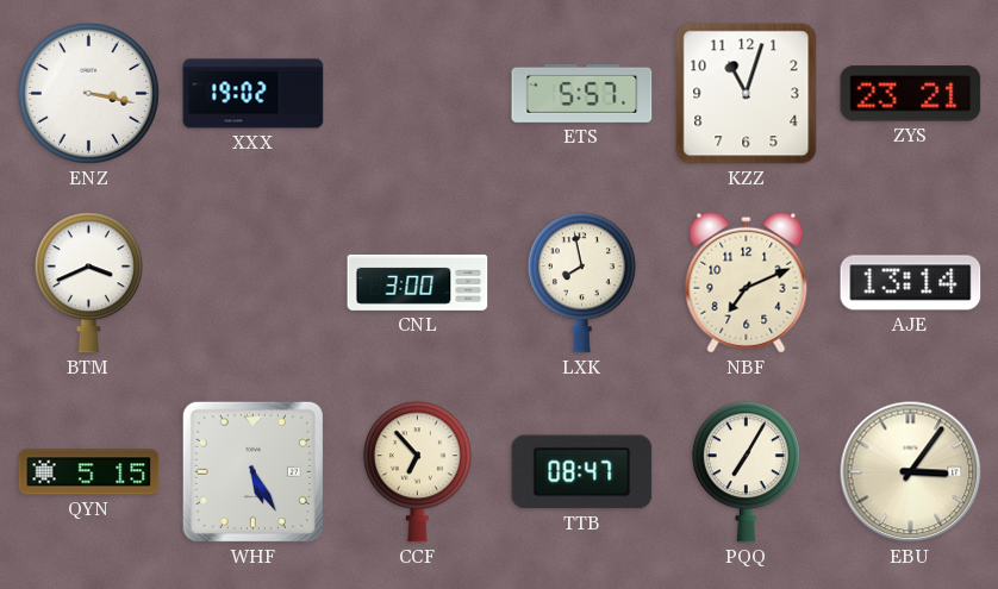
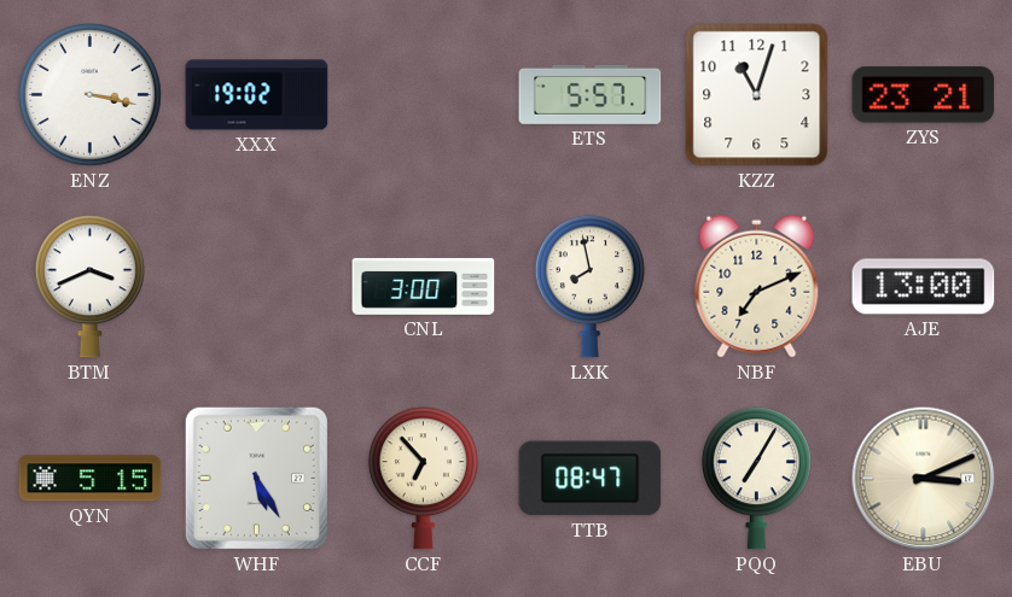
AJE: 13:14 -> 13:00 (924, 287)
EBU: 3:06 -> 3:11 (924, 479)
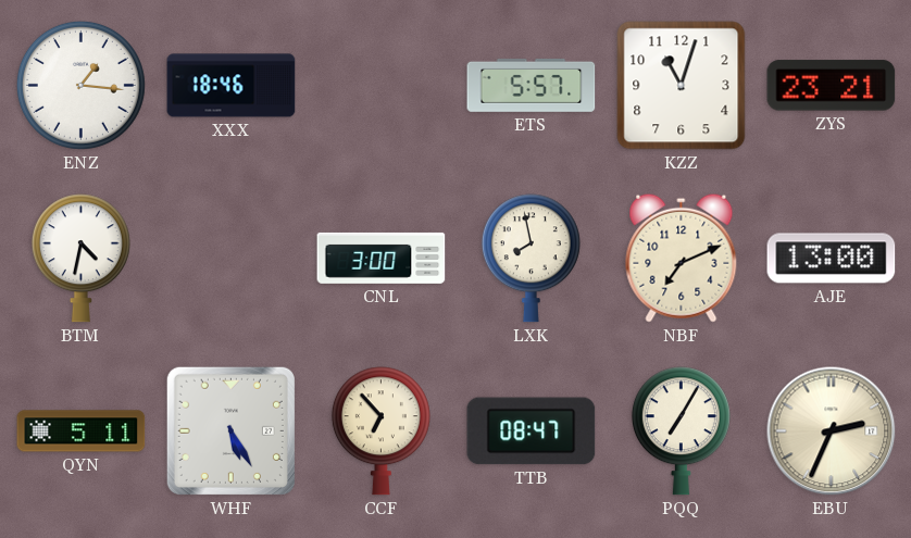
ENZ: 3:17 -> 1:16 (80, 85)
XXX: 19:02 -> 18:46 (232, 86)
BTM: 3:41 -> 4:32 (80, 259)
QYN: 5:15 -> 5:11 (82, 431)
EBU: 3:11 -> 2:34 (832, 431)
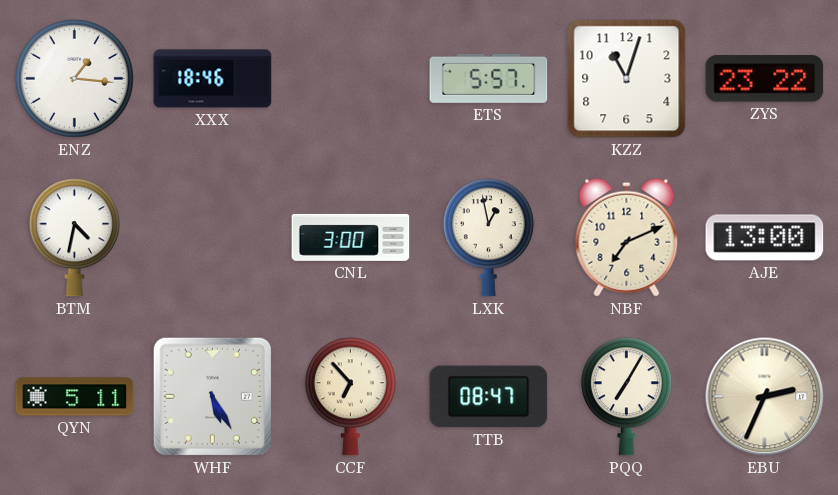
ZYS: 23:21 -> 23:22 (765, 79)
LXK: 7:58 -> 12:58 (488, 238)
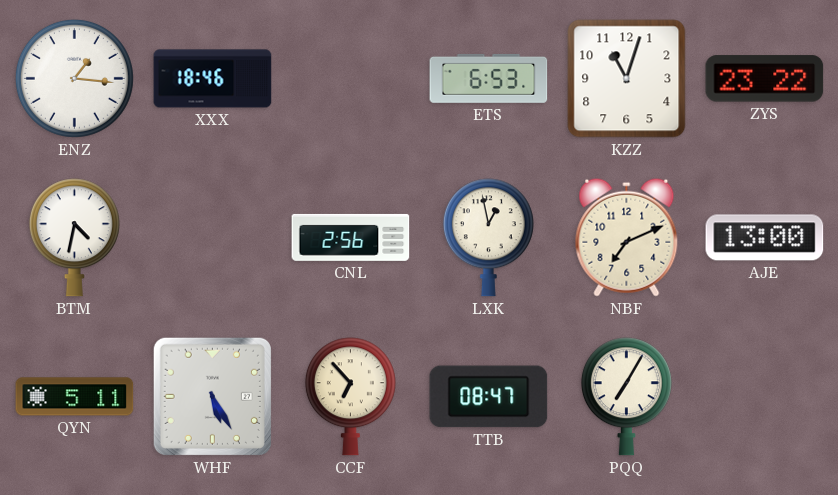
ETS: 5:57 -> 6:53 (489, 78)
CNL: 3:00 -> 2:56 (351, 237)
EBU: 2:34 -> none (765, 397)
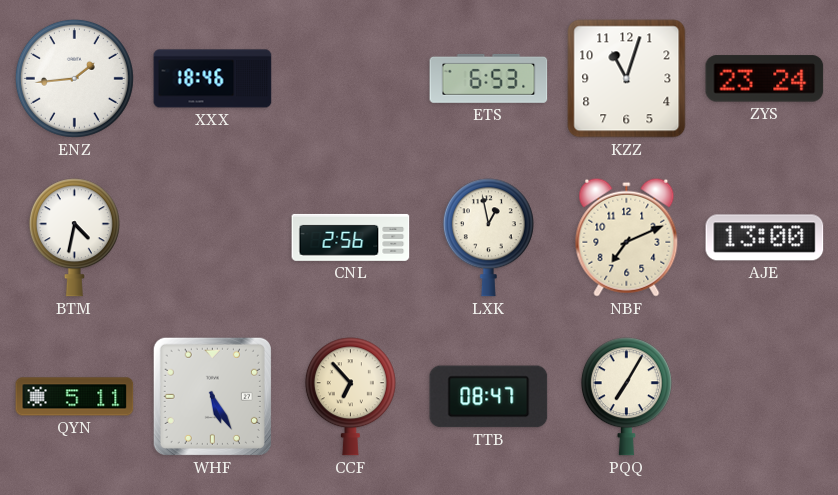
ENZ: 1:16 -> 1:44 (74, 78)
ZYS: 23:22 -> 23:24 (765, 79)
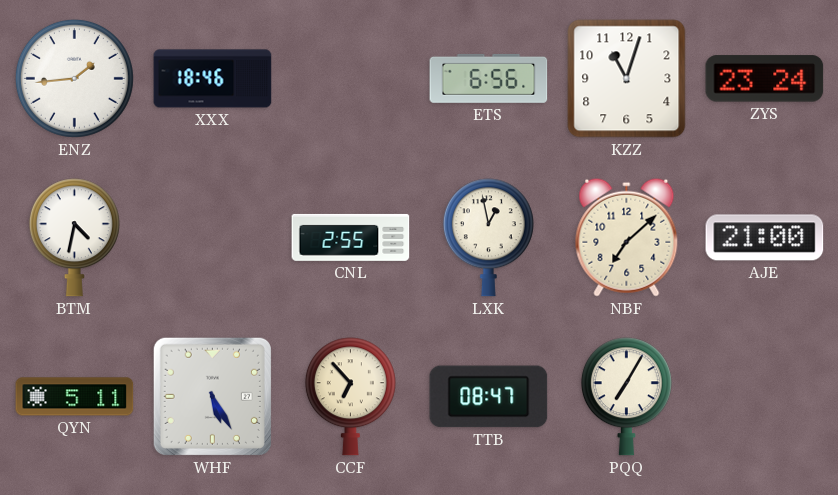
ETS: 6:53 -> 6:56 (489, 78)
CNL: 2:56 -> 2:55 (351, 237)
NBF: 7:11 -> 7:08 (627, 237)
AJE: 13:00 -> 21:00 (765, 238)
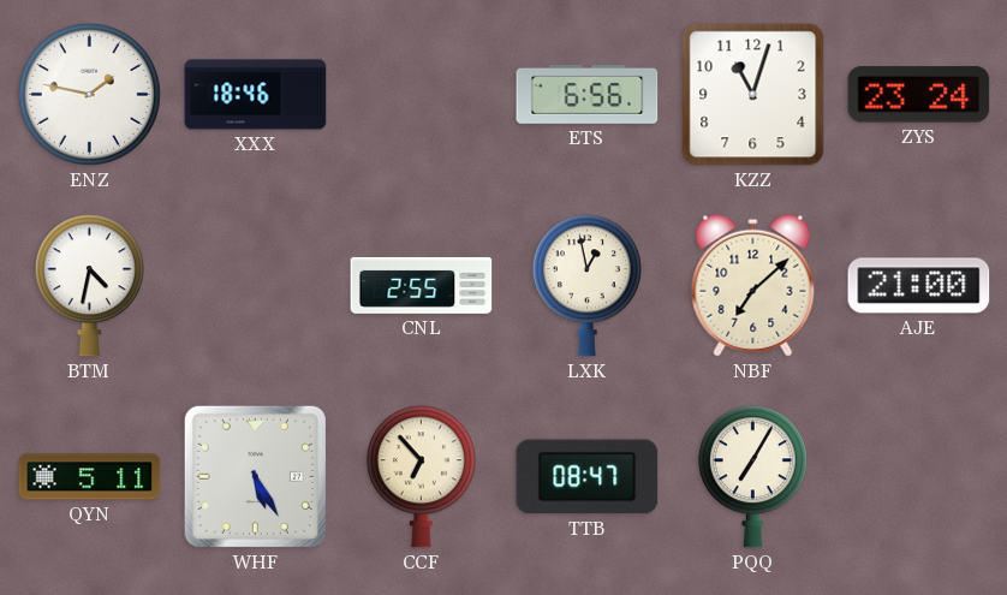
ENZ: 1:44 -> 1:47 (89, 94)
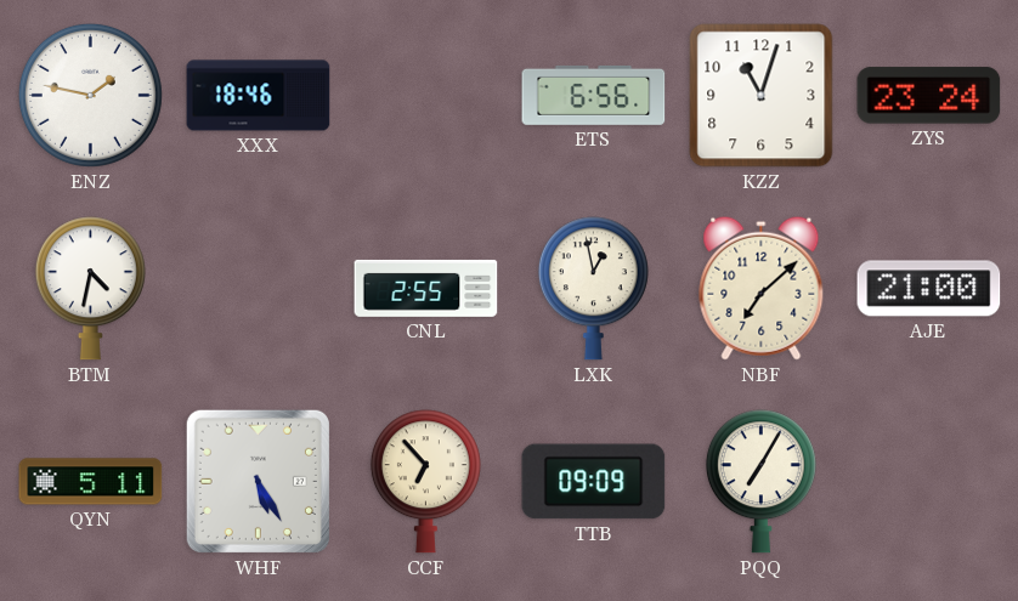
TTB: 08:47 -> 09:09 (594, 482)
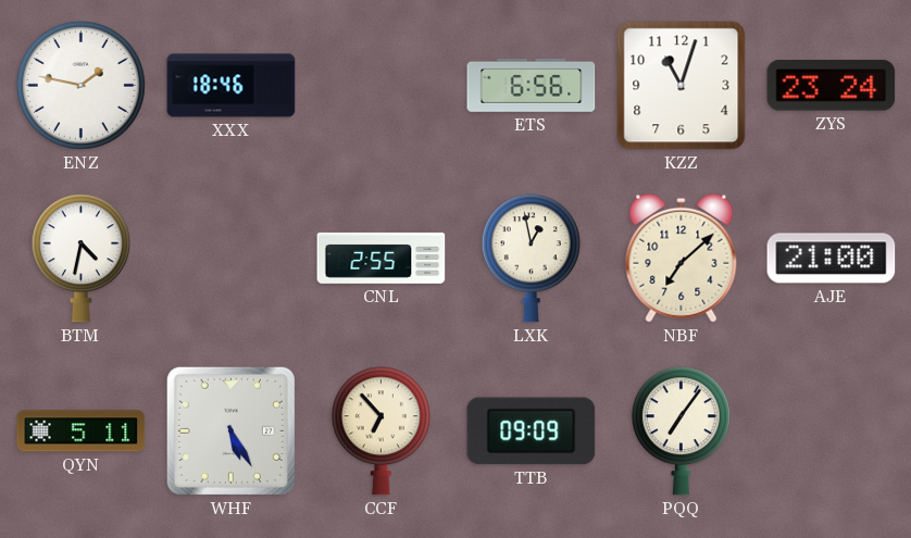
PQQ: 7:05 -> 7:06 (681, 431)
